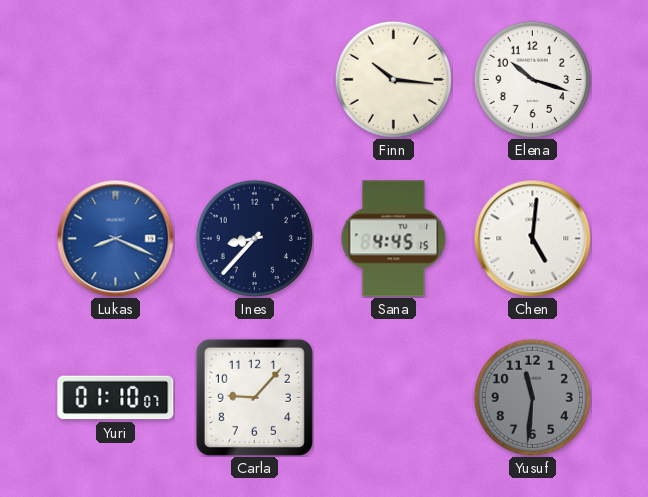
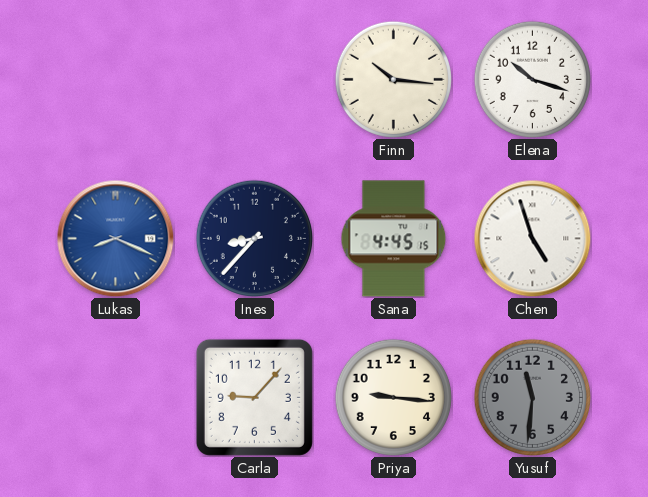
Chen: 5:01 -> 4:57 (532, 238)
Yuri: 01:10 -> none (116, 398)
Priya: none -> 9:16 (393, 397)
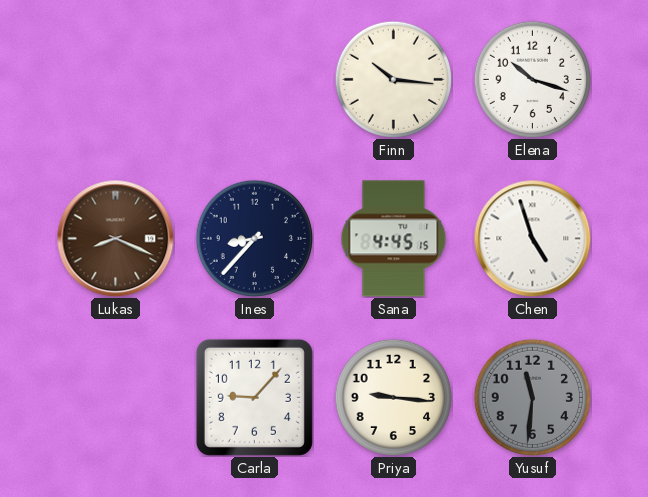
Lukas dial: blue -> brown (115, 238)
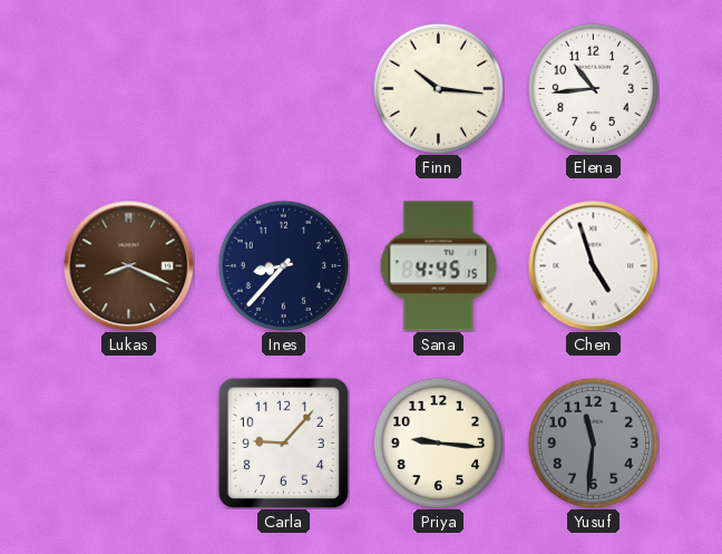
Elena: 10:18 -> 10:44 (593, 88)
